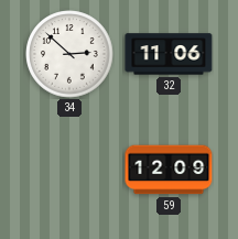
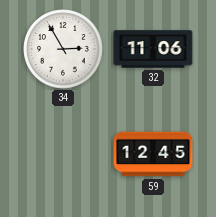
34: 2:52 -> 2:55 (63, 49)
59: 12:09 -> 12:45 (153, 154)
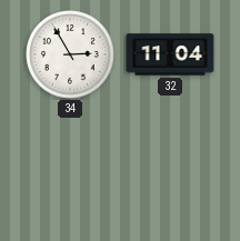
32: 11:06 -> 11:04 (170, 54)
59: 12:45 -> none (153, 154)
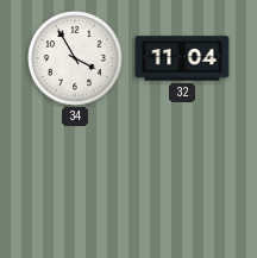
34: 2:55 -> 3:55 (75, 58)
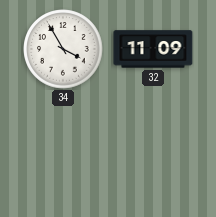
32: 11:04 -> 11:09 (153, 49)
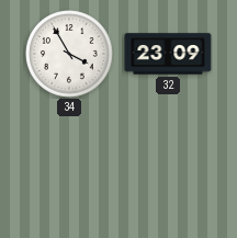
32: 11:09 -> 23:09 (168, 54)
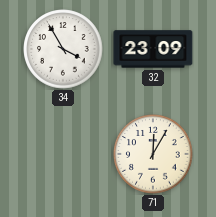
71: none -> 12:05 (153, 154)
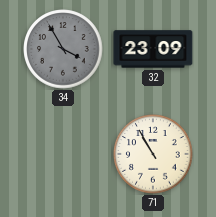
34 dial: white -> grey (63, 49)
71: 12:05 -> 10:55 (153, 154)
